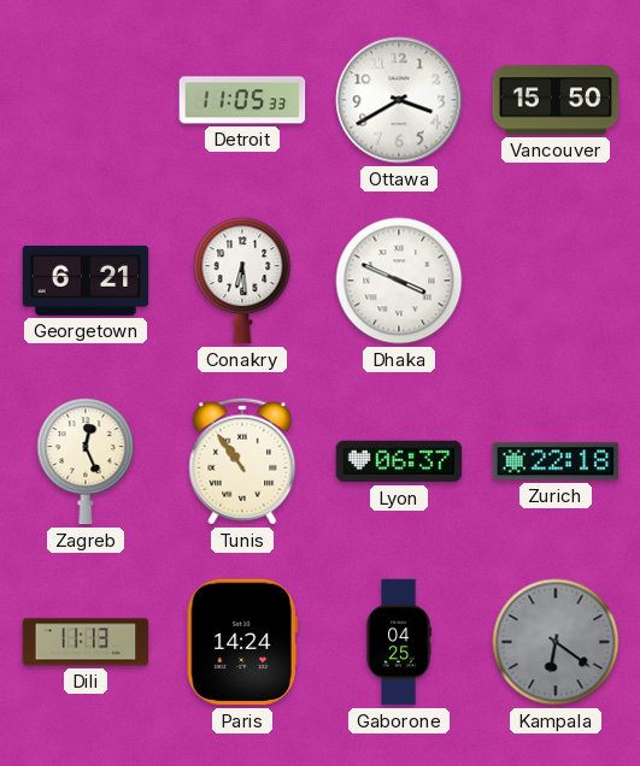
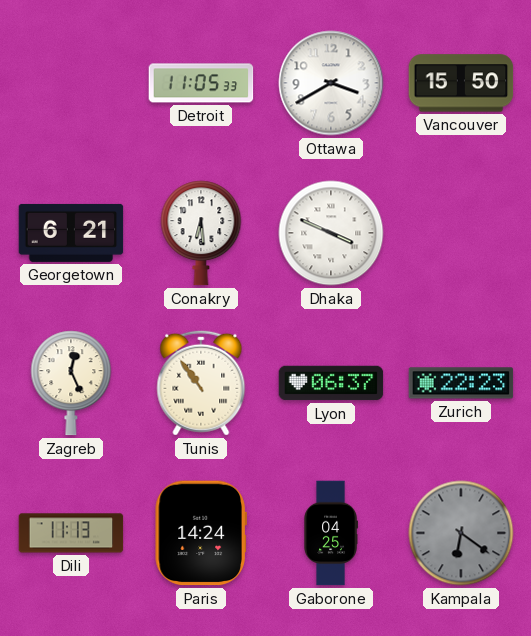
Zurich: 22:18 -> 22:23 (461, 383)
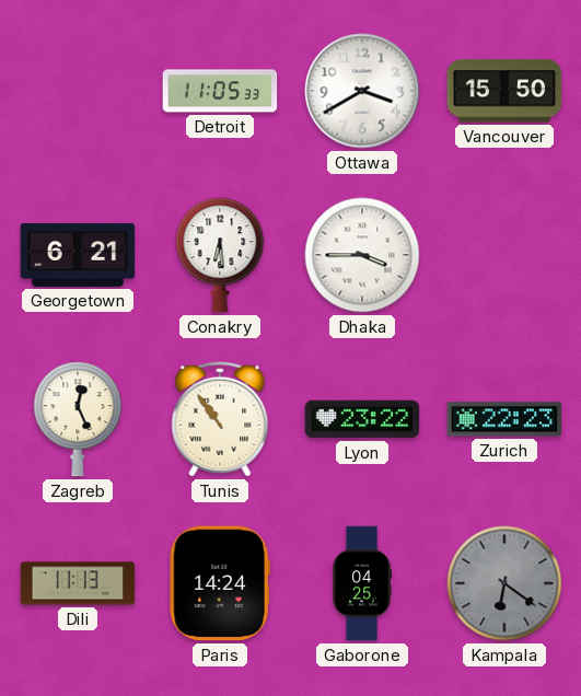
Dhaka: 3:49 -> 3:45 (362, 255)
Lyon: 06:37 -> 23:22 (362, 419)
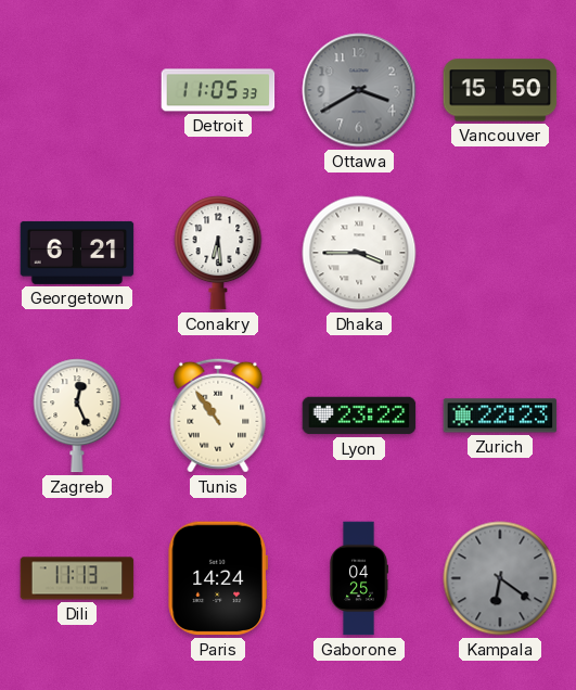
Ottawa dial: white -> grey (359, 90)
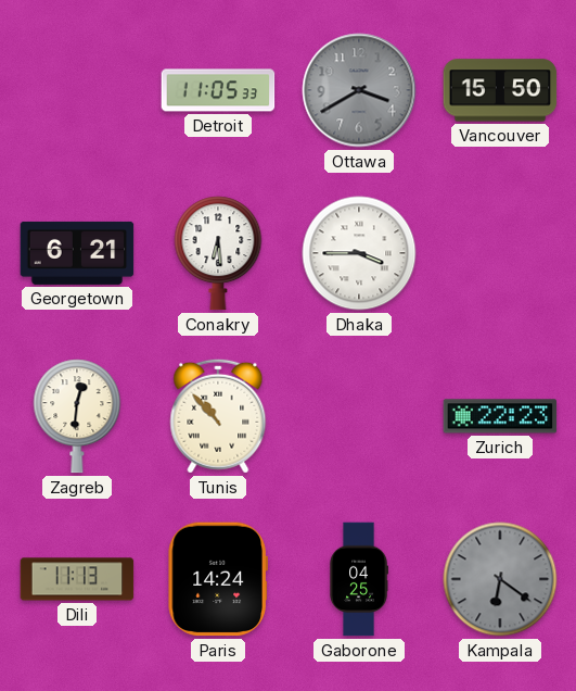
Zagreb: 12:26 -> 12:31 (77, 416)
Tunis: 10:54 -> 10:53 (218, 416)
Lyon: 23:22 -> none (359, 416)
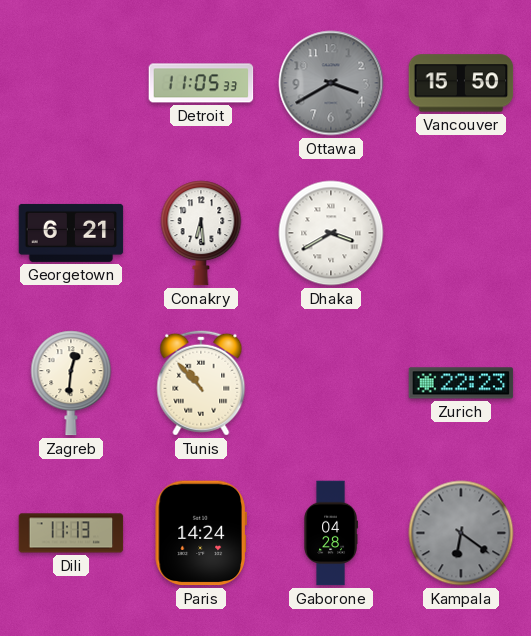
Dhaka: 3:45 -> 3:40 (331, 233)
Gaborone: 04:25 -> 04:28 (331, 533)
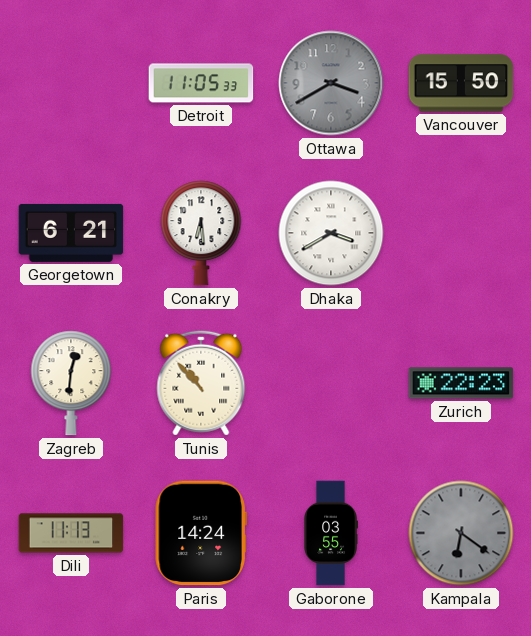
Gaborone: 04:28 -> 03:55 (331, 533)
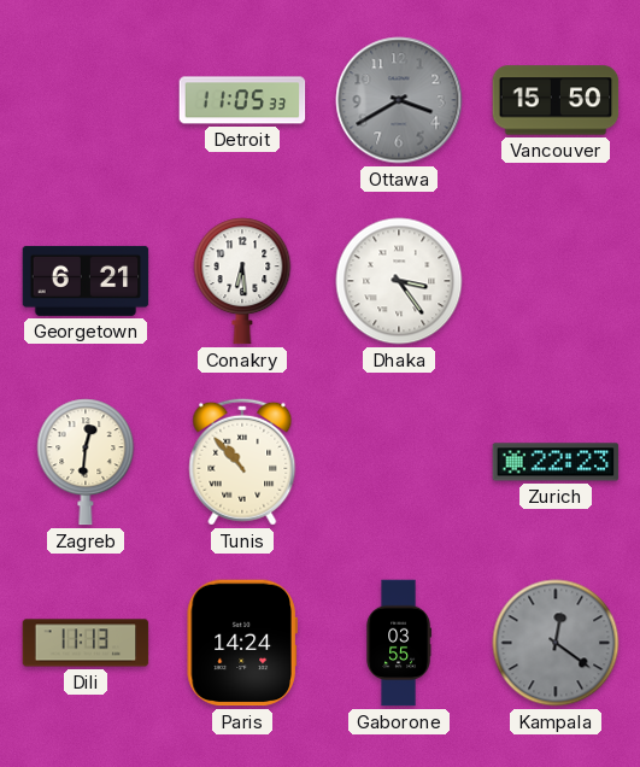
Dhaka: 3:40 -> 3:24 (399, 281)
Kampala: 6:21 -> 12:21 (556, 643)
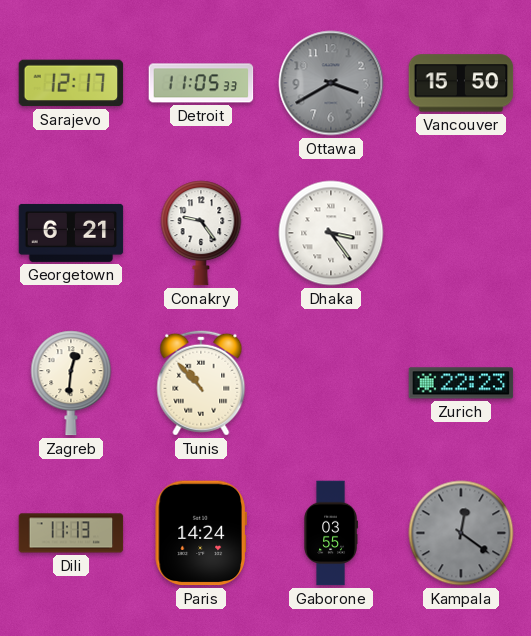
Sarajevo: none -> 12:17 (71, 83)
Conakry: 6:29 -> 9:24 (201, 233)
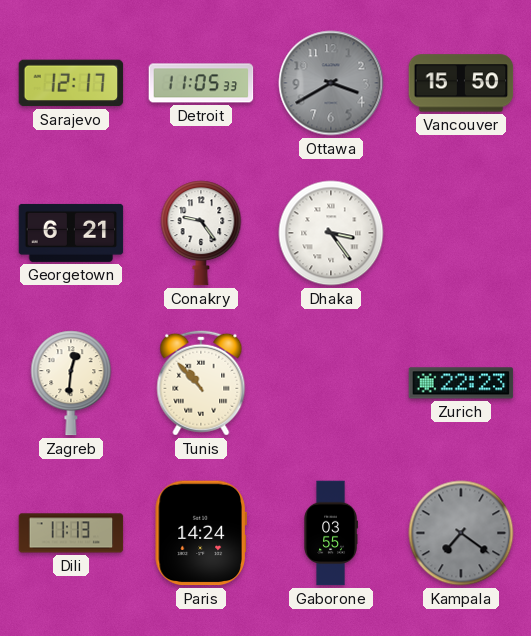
Kampala: 12:21 -> 7:21 (461, 533)
